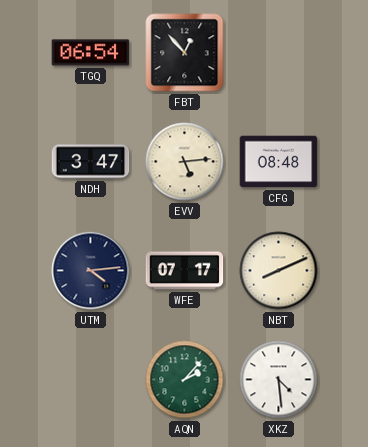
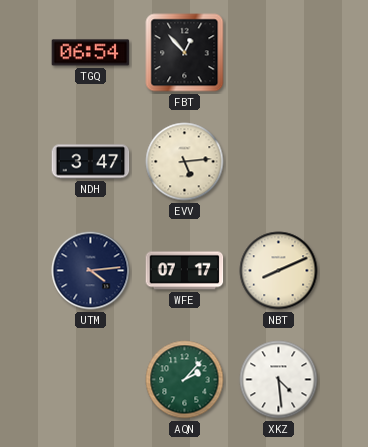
CFG: 08:48 -> none (279, 162)
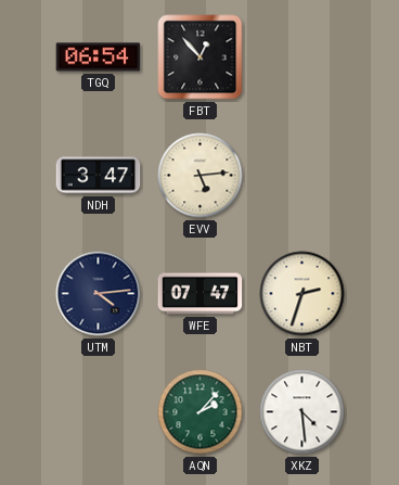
WFE: 07:17 -> 07:47 (201, 294)
NBT: 8:11 -> 2:33 (303, 294)
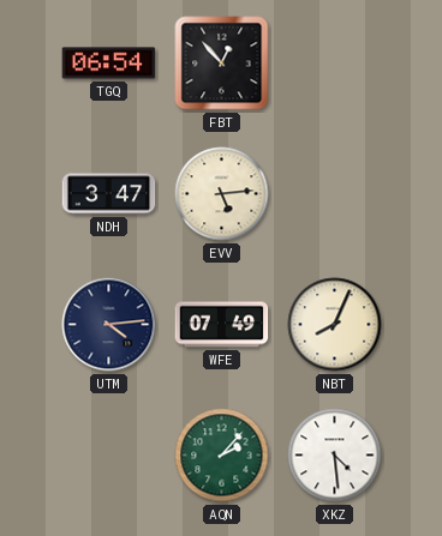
WFE: 07:47 -> 07:49 (222, 325)
NBT: 2:33 -> 8:04 (335, 325)
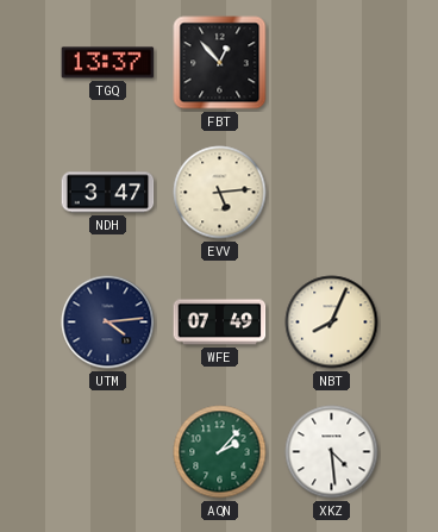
TGQ: 06:54 -> 13:37 (108, 63)
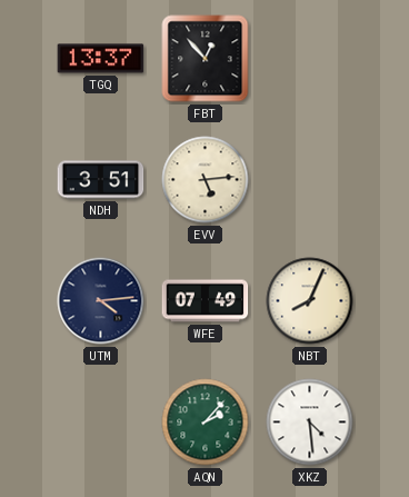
NDH: 3:47 -> 3:51 (101, 180)
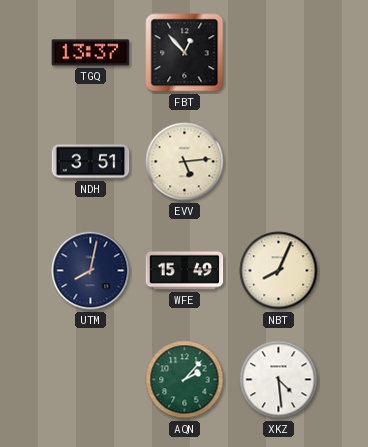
UTM: 4:14 -> 8:02 (91, 271)
WFE: 07:49 -> 15:49 (185, 271)
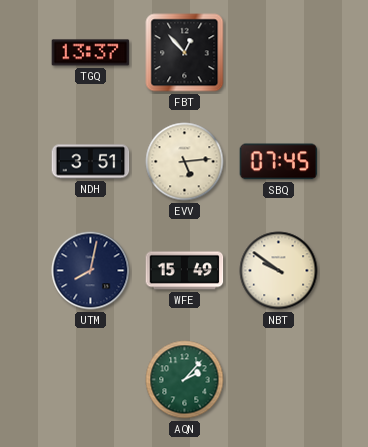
SBQ: none -> 07:45 (279, 162)
NBT: 8:04 -> 9:51 (279, 271)
XKZ: 4:29 -> none (279, 380)
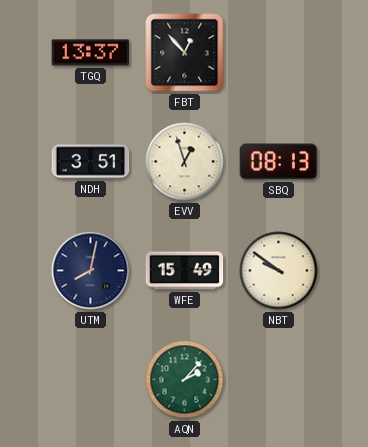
EVV: 5:14 -> 12:57 (185, 162)
SBQ: 07:45 -> 08:13 (279, 162)
